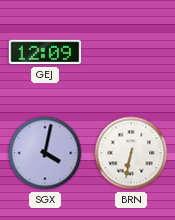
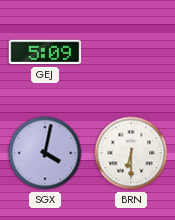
GEJ: 12:09 -> 5:09 (45, 52)
BRN: 6:32 -> 6:30 (131, 153)
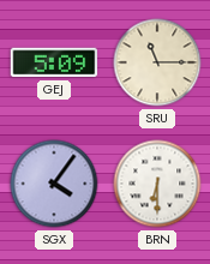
SRU: none -> 11:15 (157, 62)
SGX: 4:02 -> 4:06 (54, 184)
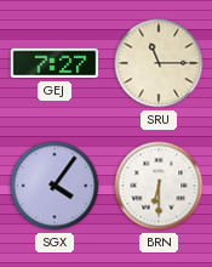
GEJ: 5:09 -> 7:27 (55, 63)
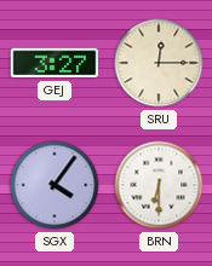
GEJ: 7:27 -> 3:27 (55, 63)
SRU: 11:15 -> 12:15 (159, 63)
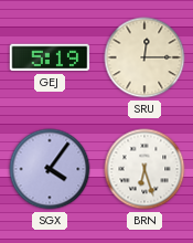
GEJ: 3:27 -> 5:19 (50, 57)
BRN: 6:30 -> 6:27 (144, 169)
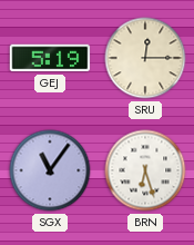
SGX: 4:06 -> 11:06 (50, 170)
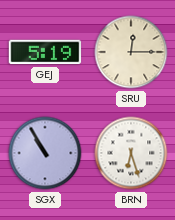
SGX: 11:06 -> 10:55 (45, 153)
